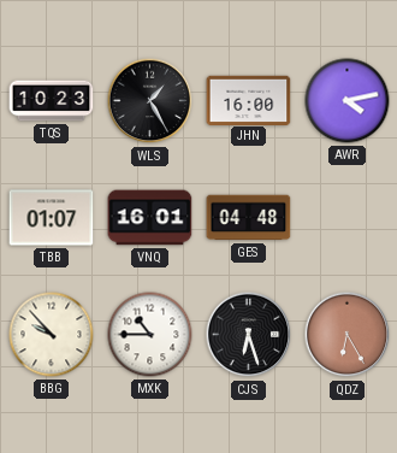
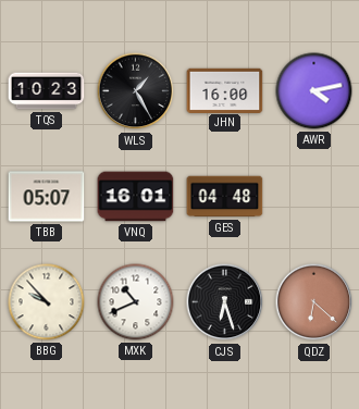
TBB: 01:07 -> 05:07 (47, 197)
MXK: 10:45 -> 10:41 (136, 302)
QDZ: 6:25 -> 6:22 (314, 302)
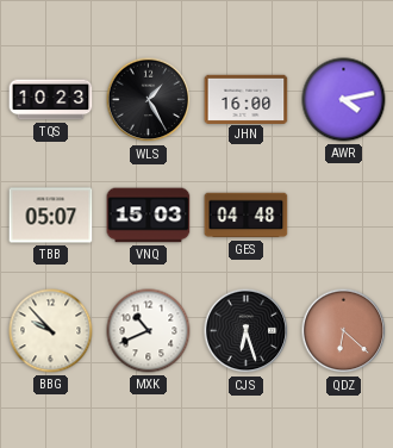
VNQ: 16:01 -> 15:03 (149, 216)
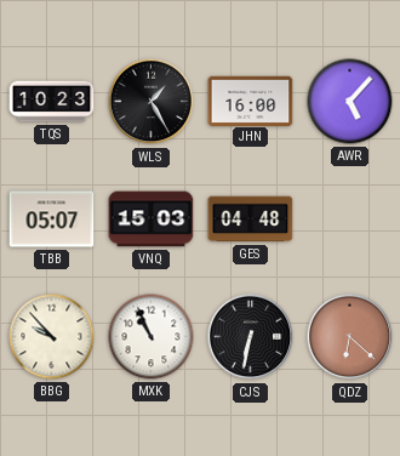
AWR: 4:13 -> 5:07 (350, 102)
MXK: 10:41 -> 10:56 (152, 337)
CJS: 6:27 -> 6:32 (251, 337)
